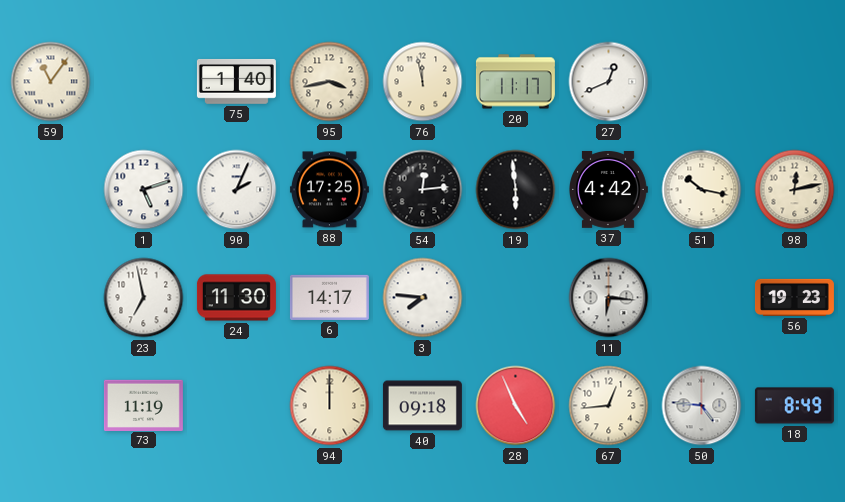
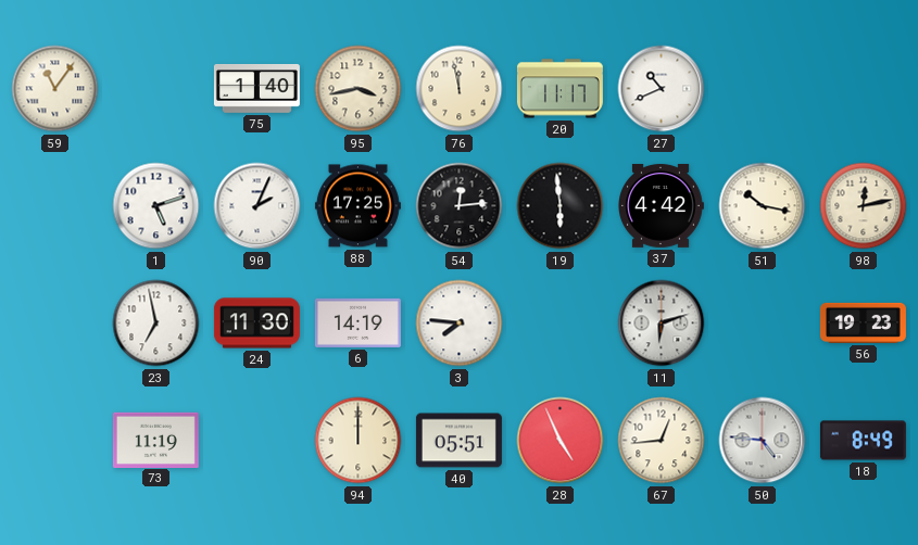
27: 12:41 -> 10:41 (662, 89)
6: 14:17 -> 14:19 (357, 322)
11: 6:16 -> 6:12 (662, 324)
40: 09:18 -> 05:51 (458, 441)
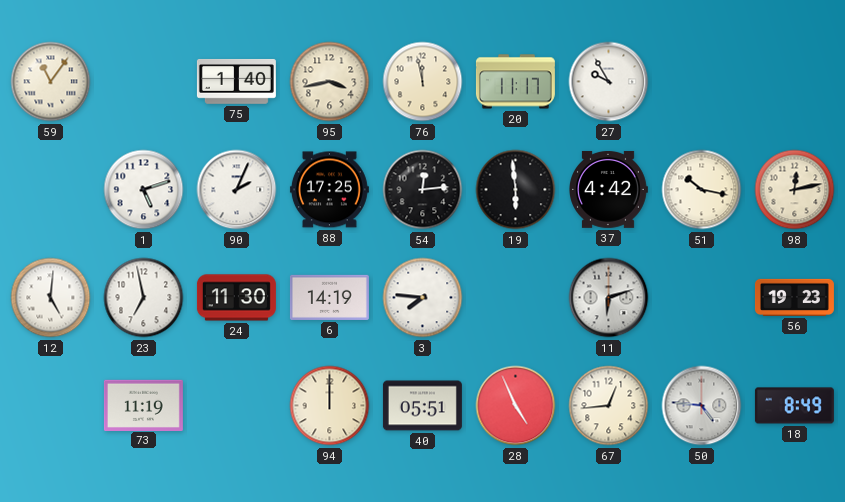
27: 10:41 -> 9:55 (609, 82)
12: none -> 5:01 (51, 298)
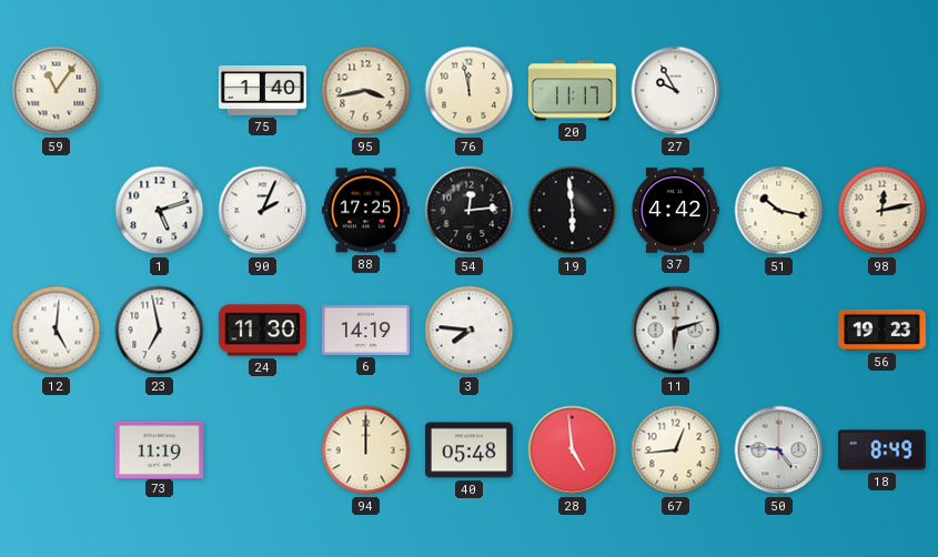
40: 05:51 -> 05:48 (468, 450)
28: 4:56 -> 4:59 (573, 450)
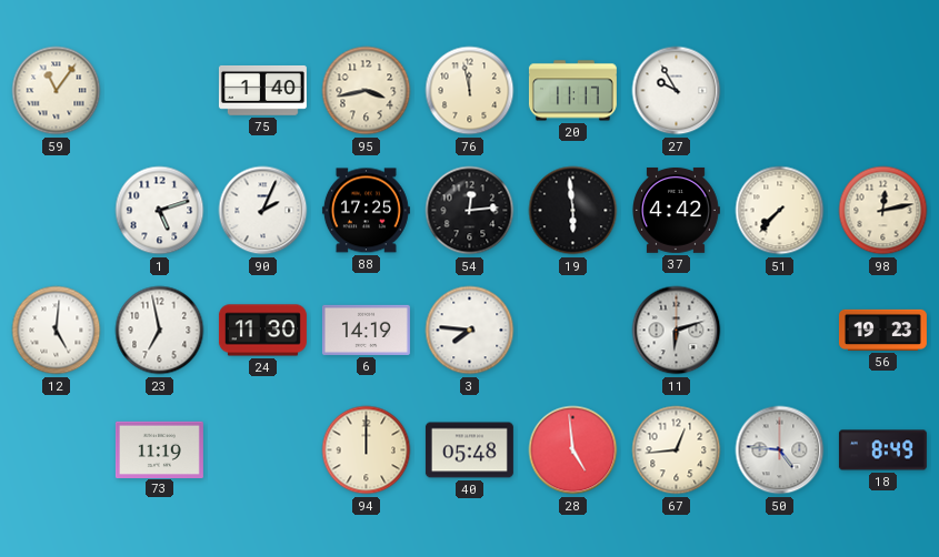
51: 10:17 -> 7:37 (780, 211)
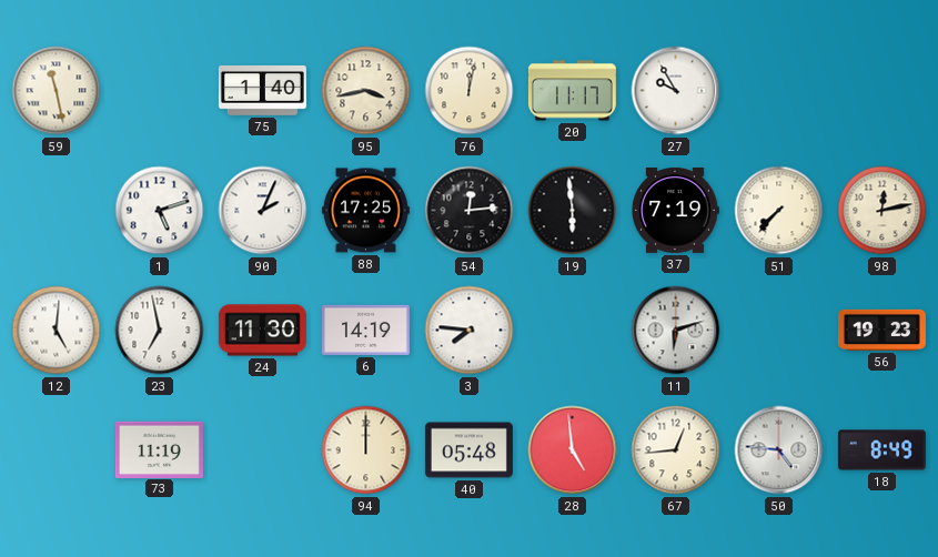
59: 11:06 -> 11:28 (57, 91)
76: 11:58 -> 12:02 (470, 91)
37: 4:42 -> 7:19 (676, 210)
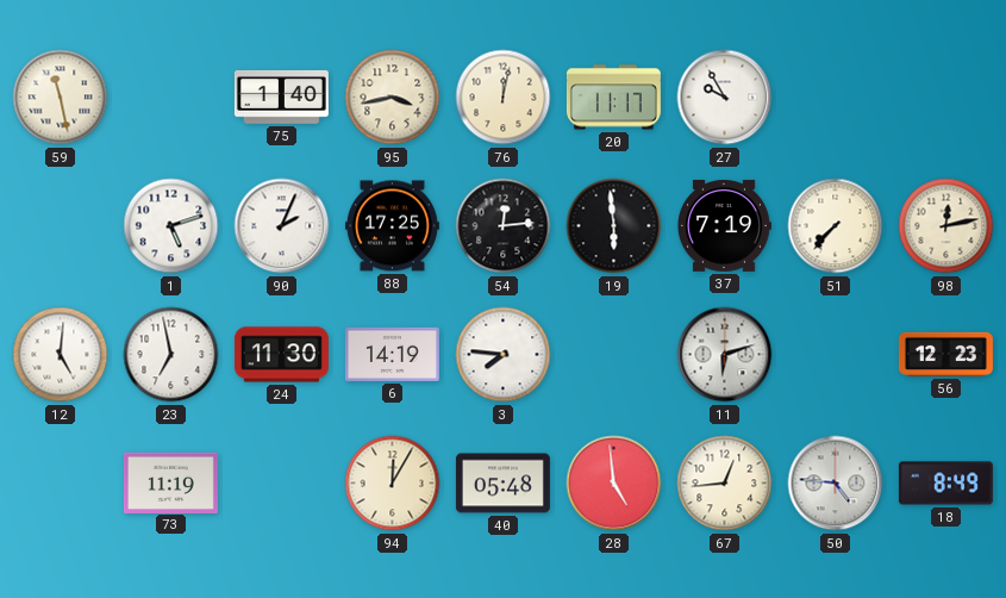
56: 19:23 -> 12:23 (945, 354)
94: 12:00 -> 12:05 (393, 484)
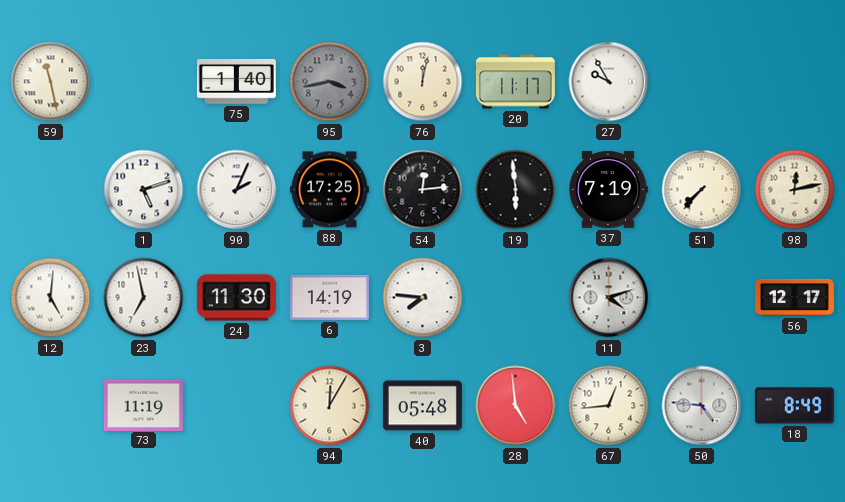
95 dial: cream -> grey (330, 82)
11: 6:12 -> 4:12 (609, 298)
56: 12:23 -> 12:17 (794, 297)
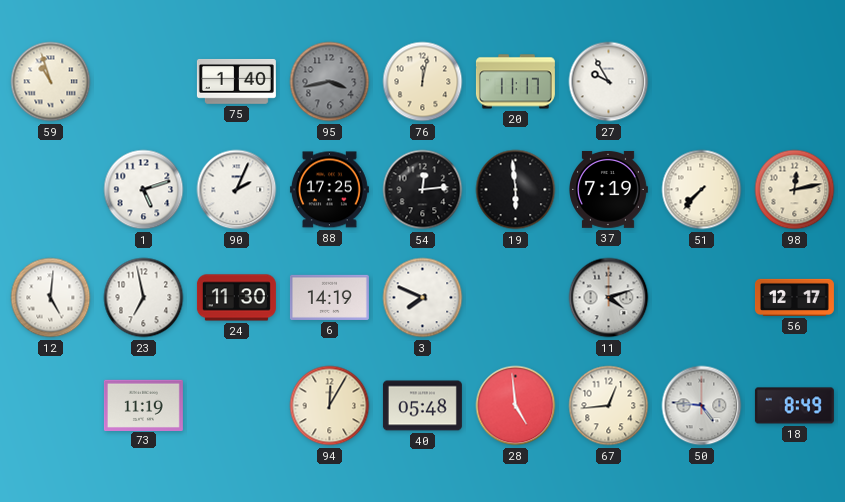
59: 11:28 -> 10:57 (51, 82)
3: 7:46 -> 7:49 (423, 298)
